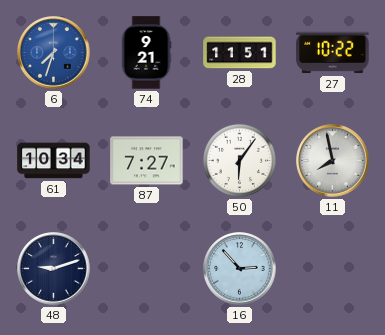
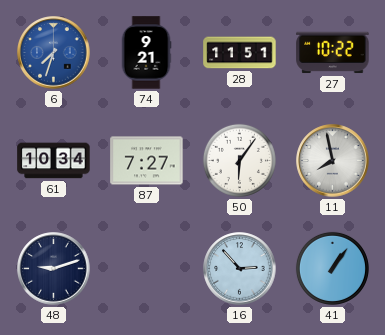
41: none -> 1:06 (332, 268)
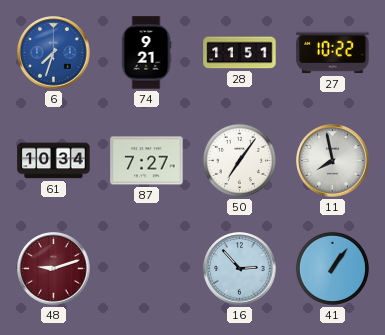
50: 6:06 -> 7:06 (239, 160)
48 dial: navy -> burgundy (54, 269)
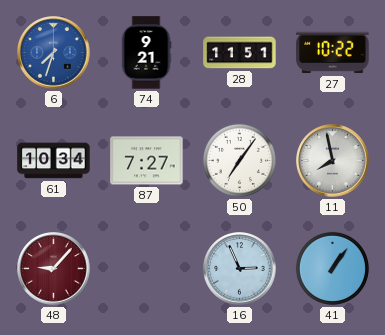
48: 9:12 -> 9:07 (54, 269)
16: 2:53 -> 2:56 (240, 269)
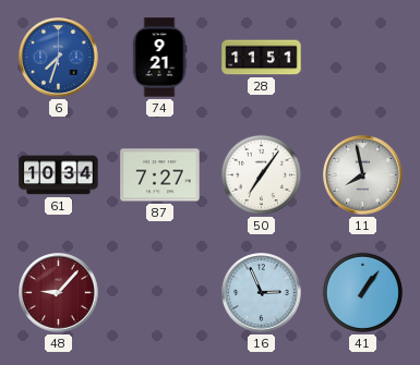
27: 10:22 -> none (333, 53)
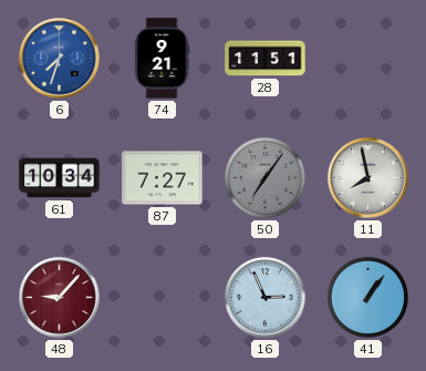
50 dial: white -> grey (264, 177)
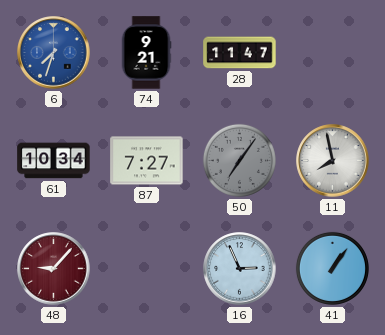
28: 11:51 -> 11:47 (240, 53)
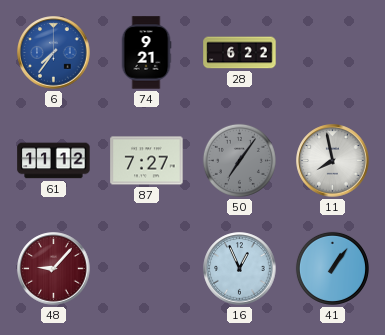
6: 7:33 -> 7:36 (54, 53)
28: 11:47 -> 6:22 (240, 53)
61: 10:34 -> 11:12 (54, 161)
16: 2:56 -> 12:56 (240, 269)
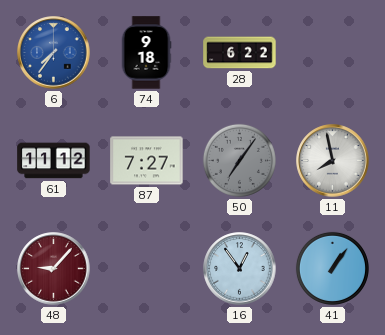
74: 9:21 -> 9:18 (146, 53)
16: 12:56 -> 12:54 (240, 269)
